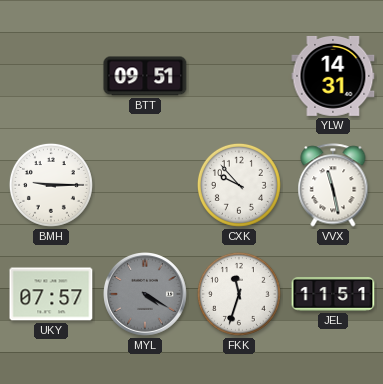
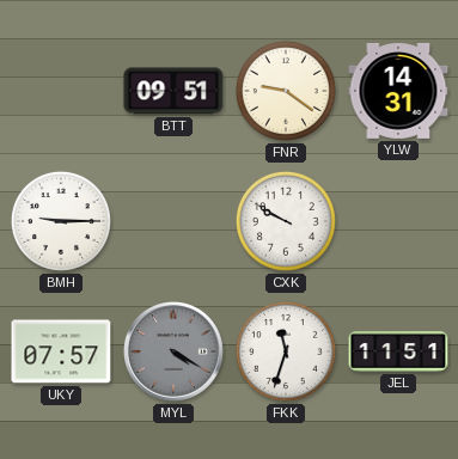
FNR: none -> 9:21 (286, 91)
CXK: 9:53 -> 9:50 (286, 221)
VVX: 11:28 -> none (333, 185)
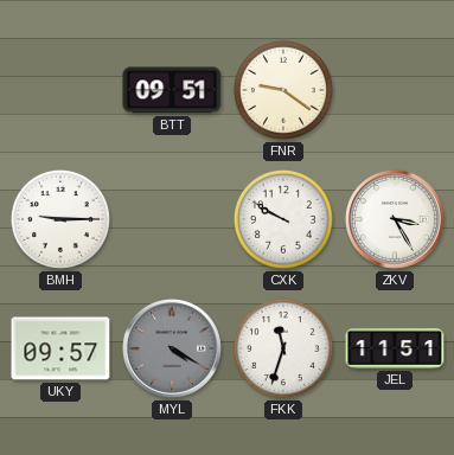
YLW: 14:31 -> none (398, 91)
ZKV: none -> 3:25 (396, 220)
UKY: 07:57 -> 09:57 (60, 348)
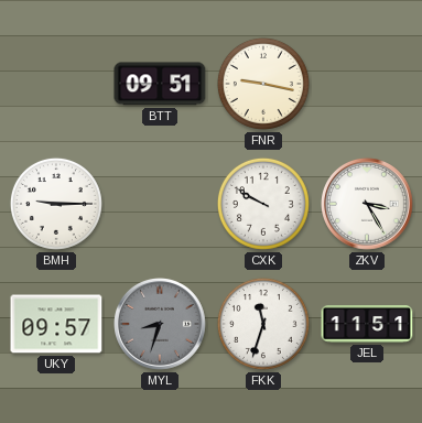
FNR: 9:21 -> 9:17 (263, 84)
MYL: 4:20 -> 8:33 (161, 325)
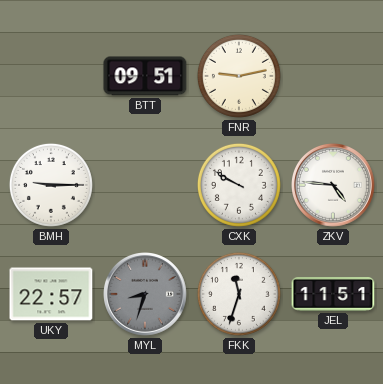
FNR: 9:17 -> 9:13 (239, 76)
ZKV: 3:25 -> 4:46 (334, 186)
UKY: 09:57 -> 22:57 (51, 294)
